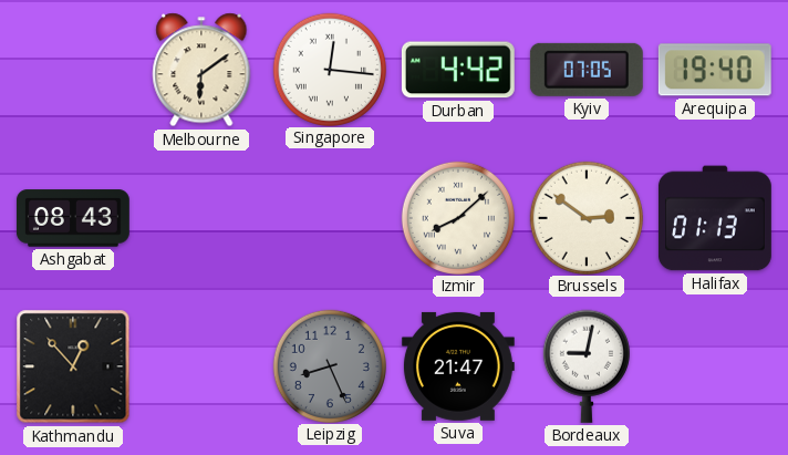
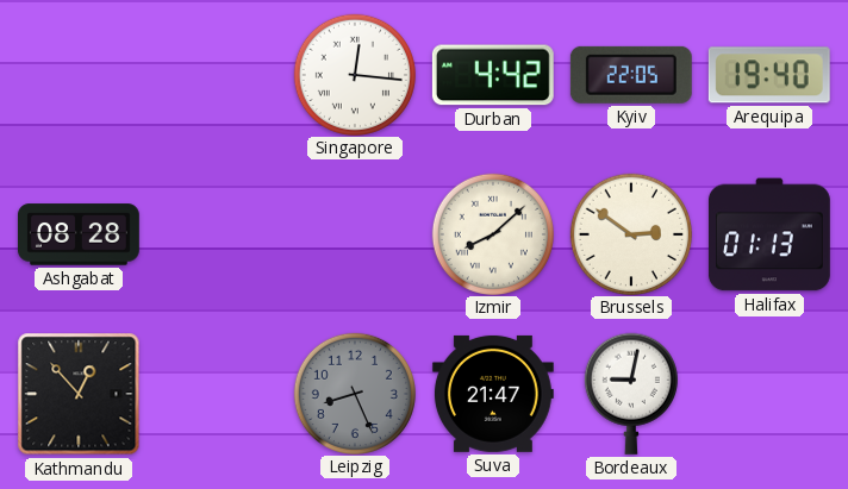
Melbourne: 6:09 -> none (201, 70)
Kyiv: 07:05 -> 22:05 (631, 75)
Ashgabat: 08:43 -> 08:28 (79, 234)
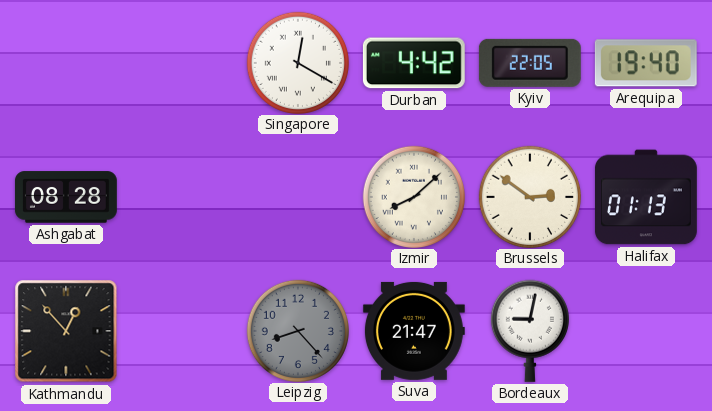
Singapore: 12:16 -> 12:20 (297, 62)
Leipzig: 8:26 -> 8:23 (297, 330)
